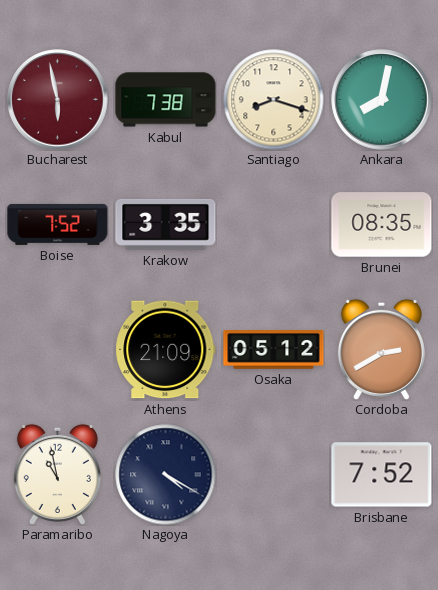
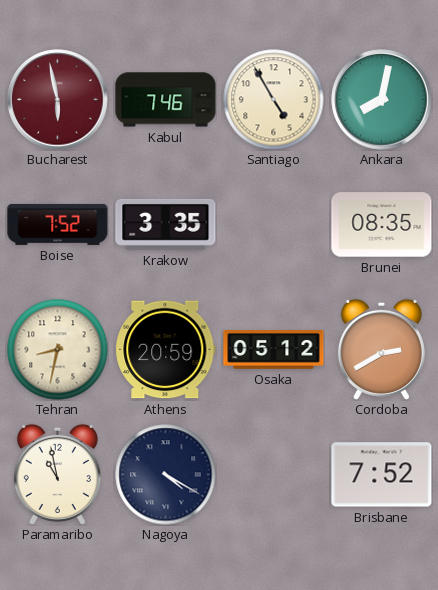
Kabul: 7:38 -> 7:46 (166, 100)
Santiago: 8:18 -> 4:55 (274, 100)
Tehran: none -> 8:32 (58, 350)
Athens: 21:09 -> 20:59 (166, 350)
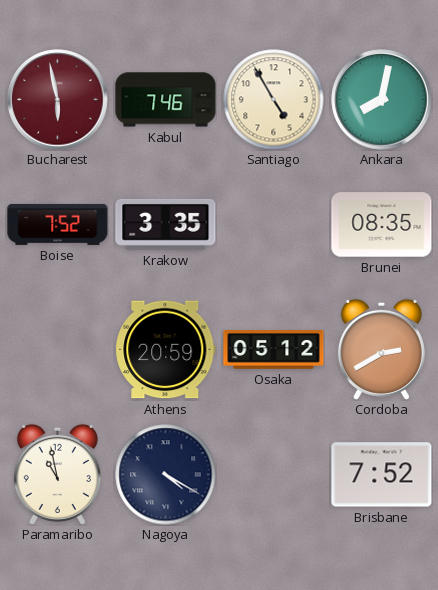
Tehran: 8:32 -> none (58, 350)
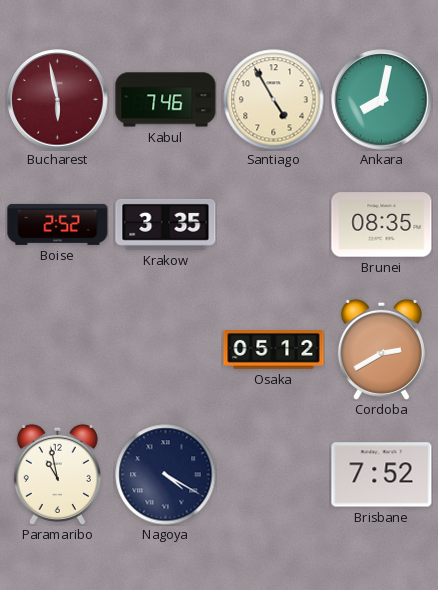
Boise: 7:52 -> 2:52 (58, 224)
Athens: 20:59 -> none (166, 350)
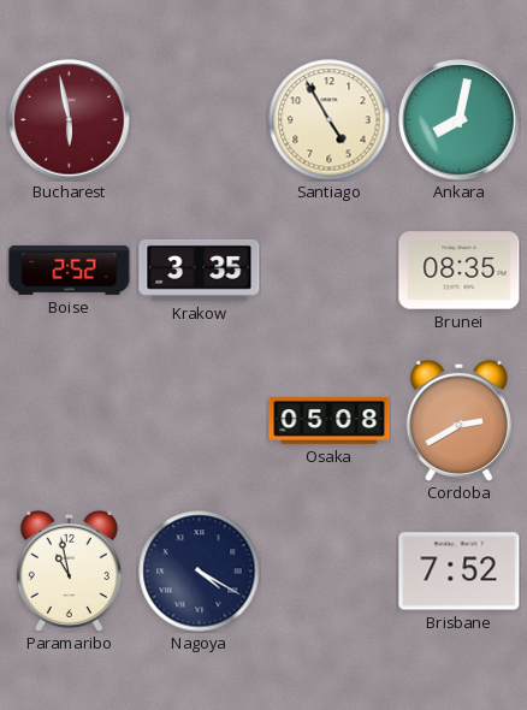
Kabul: 7:46 -> none (166, 100)
Osaka: 05:12 -> 05:08 (330, 421)
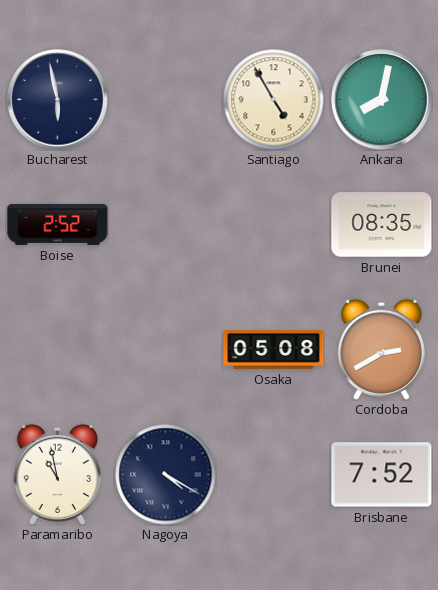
Bucharest dial: burgundy -> navy (58, 100)
Krakow: 3:35 -> none (200, 270)
